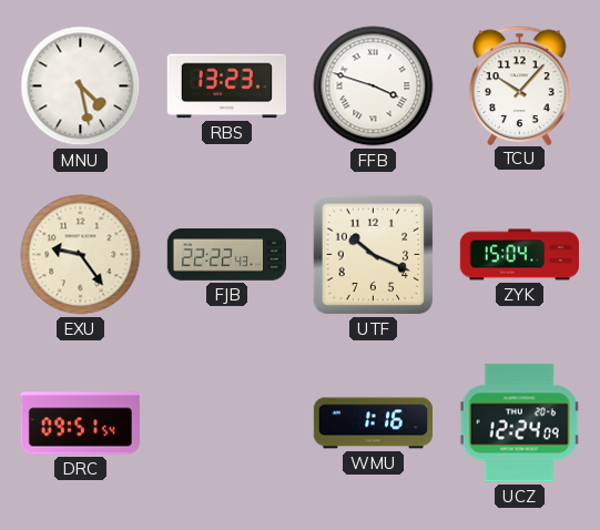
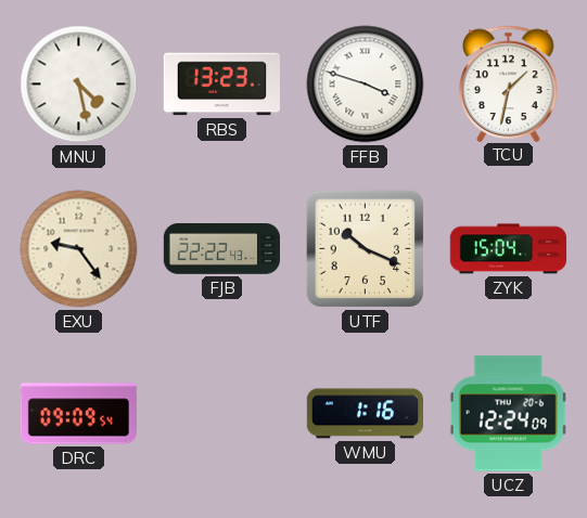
TCU: 10:07 -> 1:32 (509, 83)
DRC: 09:51 -> 09:09 (78, 414)
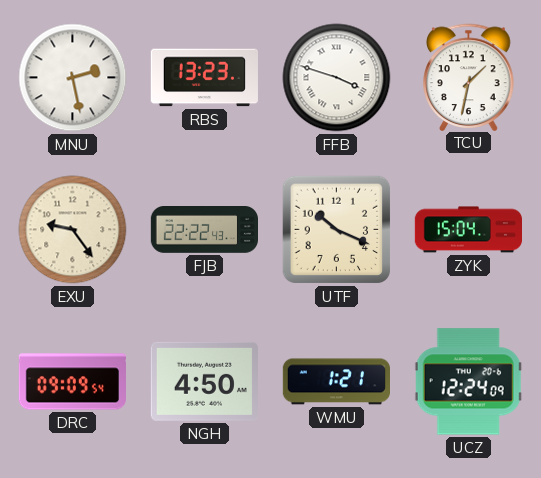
MNU: 4:28 -> 2:28 (73, 78)
NGH: none -> 4:50 (204, 381)
WMU: 1:16 -> 1:21 (336, 382)
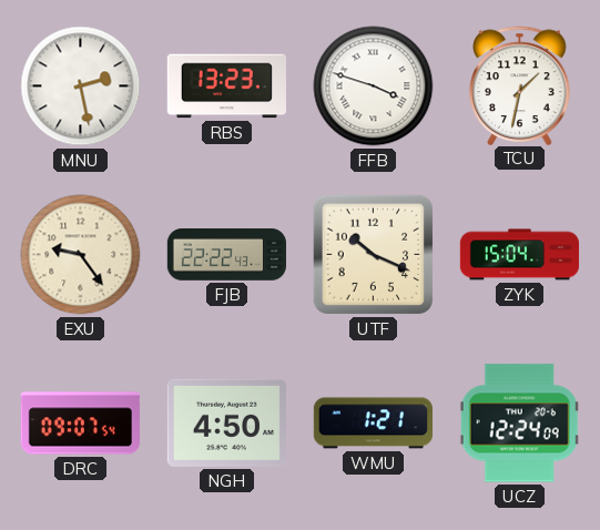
DRC: 09:09 -> 09:07 (80, 424)
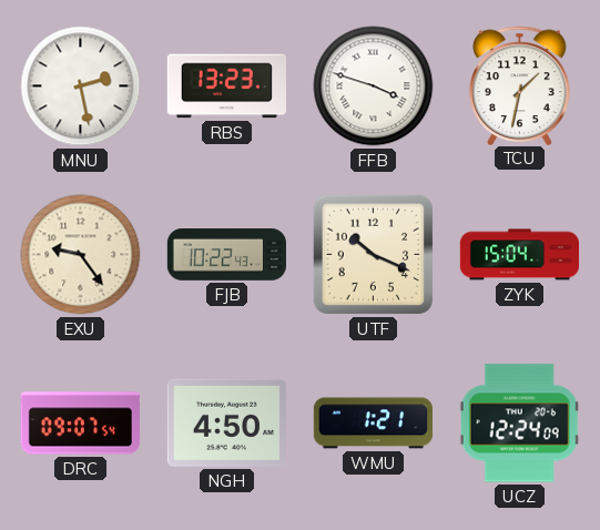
FJB: 22:22 -> 10:22 (227, 255)
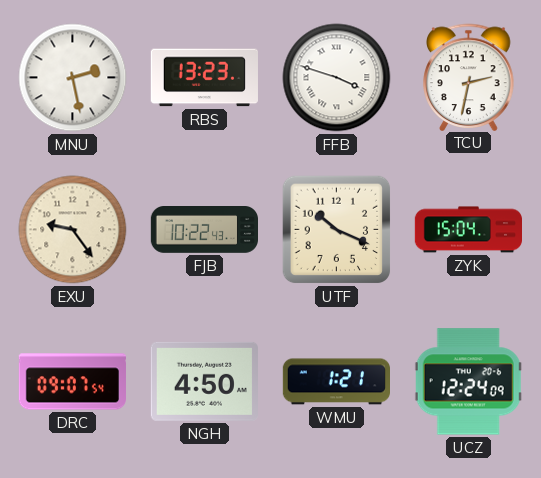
TCU: 1:32 -> 2:32 (469, 77)
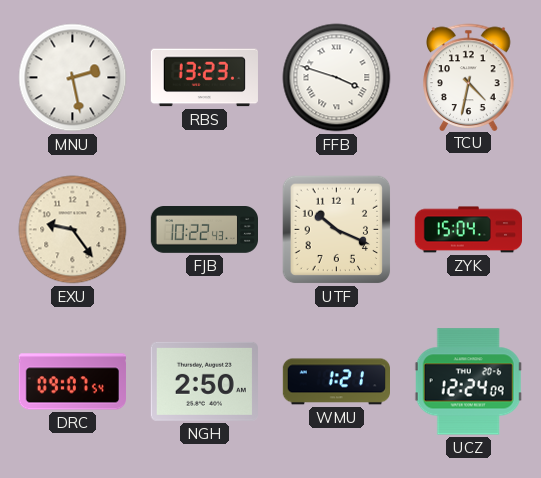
TCU: 2:32 -> 4:32 (469, 77)
NGH: 4:50 -> 2:50 (204, 381)
